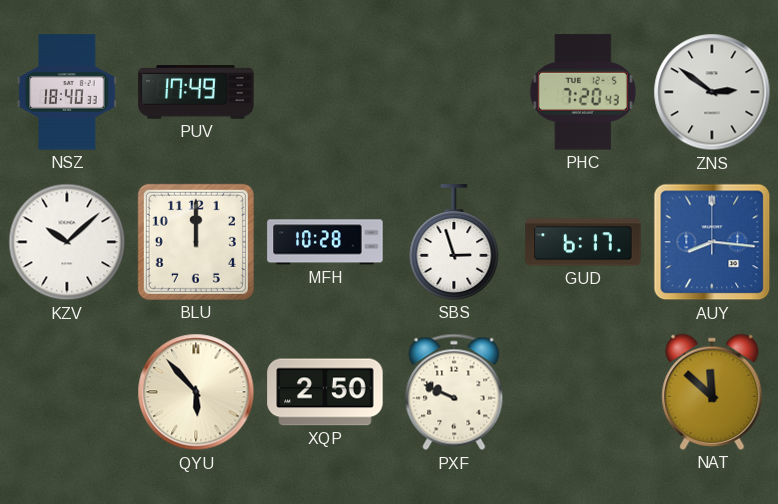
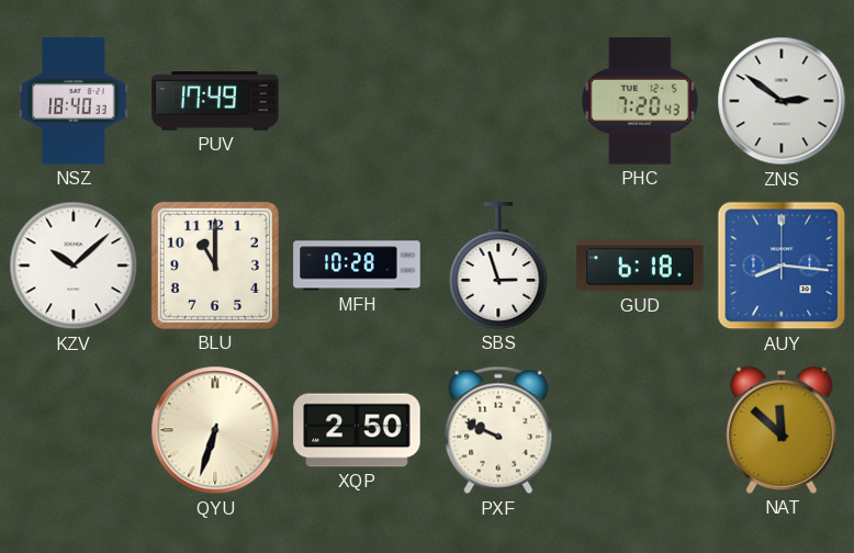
BLU: 12:00 -> 11:00 (215, 266)
GUD: 6:17 -> 6:18 (640, 266)
QYU: 5:53 -> 6:33 (215, 430)
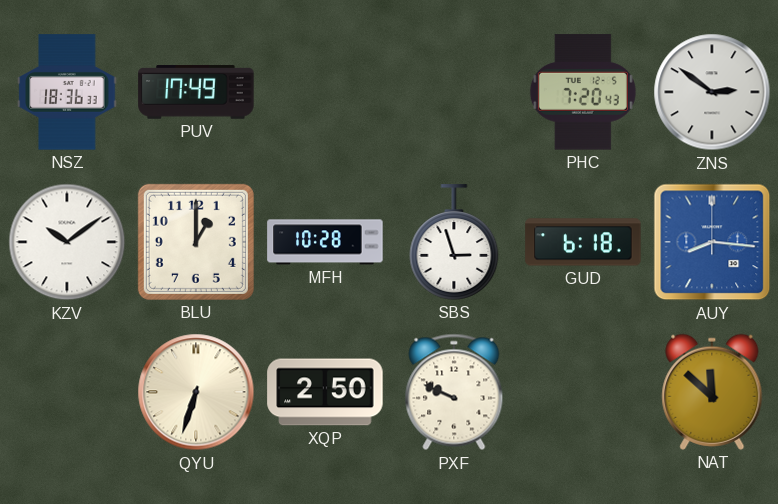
NSZ: 18:40 -> 18:36 (67, 92)
KZV: 10:08 -> 10:09 (67, 242)
BLU: 11:00 -> 1:00 (196, 242)
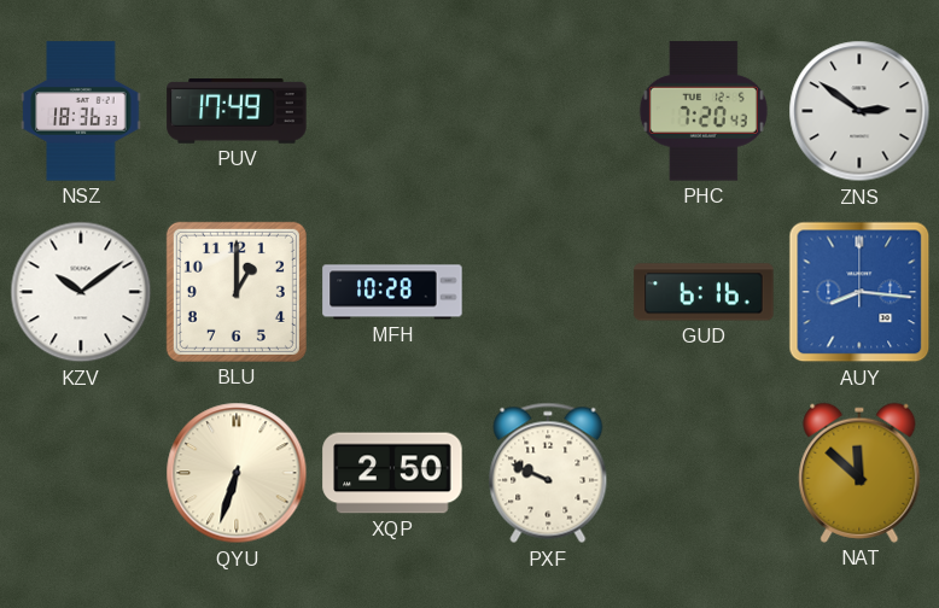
SBS: 2:57 -> none (454, 242)
GUD: 6:18 -> 6:16 (704, 292)
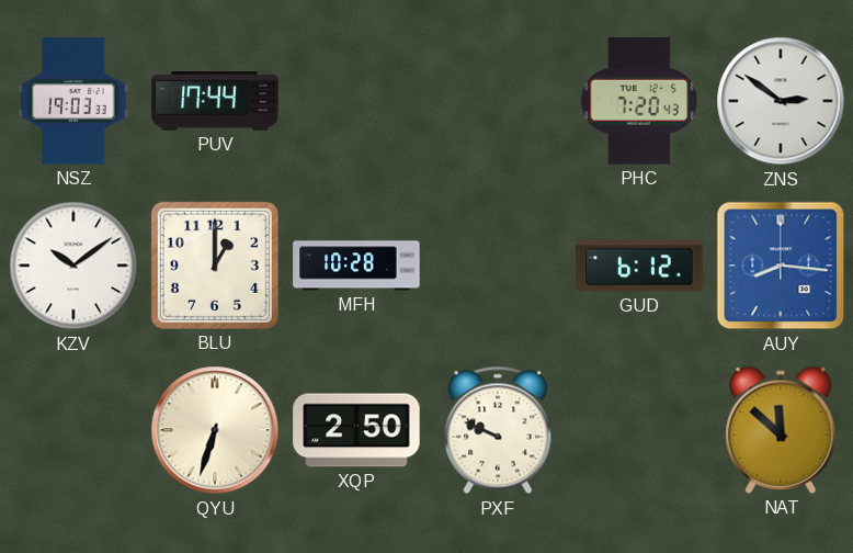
NSZ: 18:36 -> 19:03 (73, 101)
PUV: 17:49 -> 17:44 (215, 101)
GUD: 6:16 -> 6:12 (639, 266)
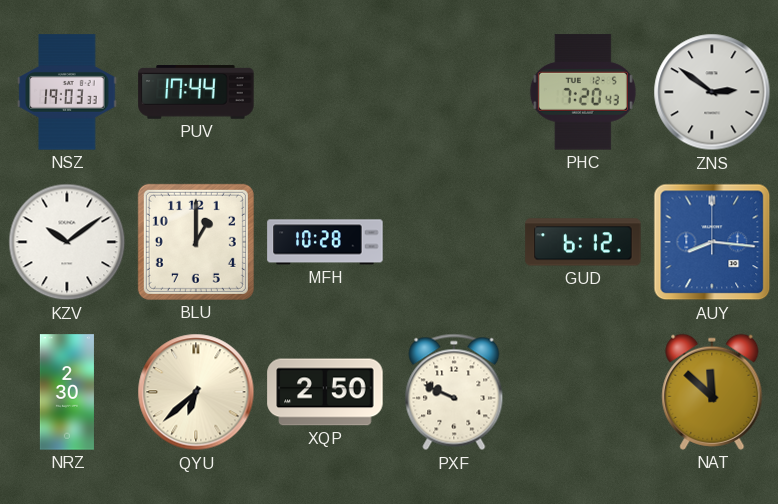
NRZ: none -> 2:30 (67, 392)
QYU: 6:33 -> 6:38 (196, 392)
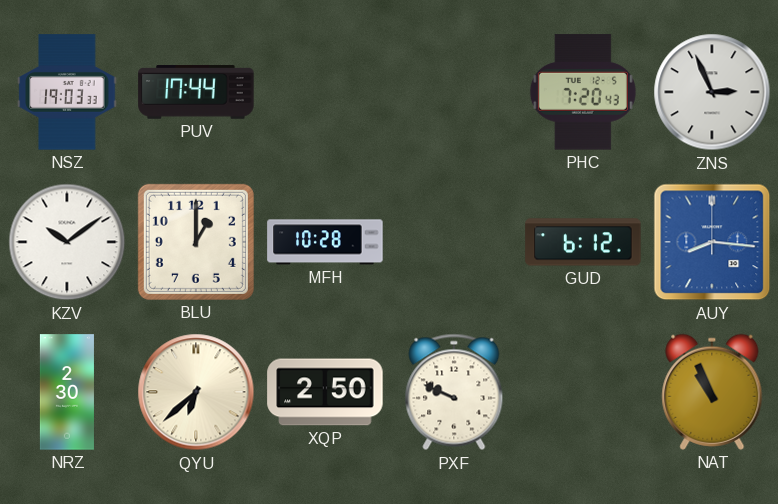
ZNS: 2:51 -> 2:56 (712, 92)
NAT: 11:52 -> 10:56 (712, 392)
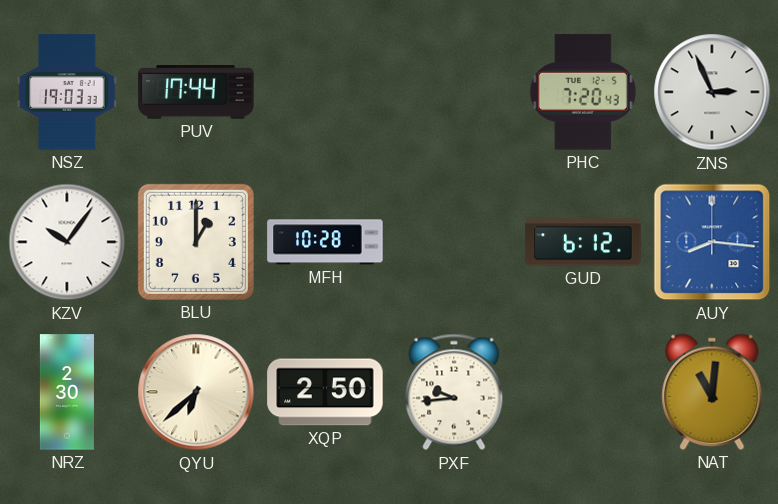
KZV: 10:09 -> 10:06 (67, 242)
PXF: 9:49 -> 9:44 (454, 392)
NAT: 10:56 -> 11:01 (712, 392)
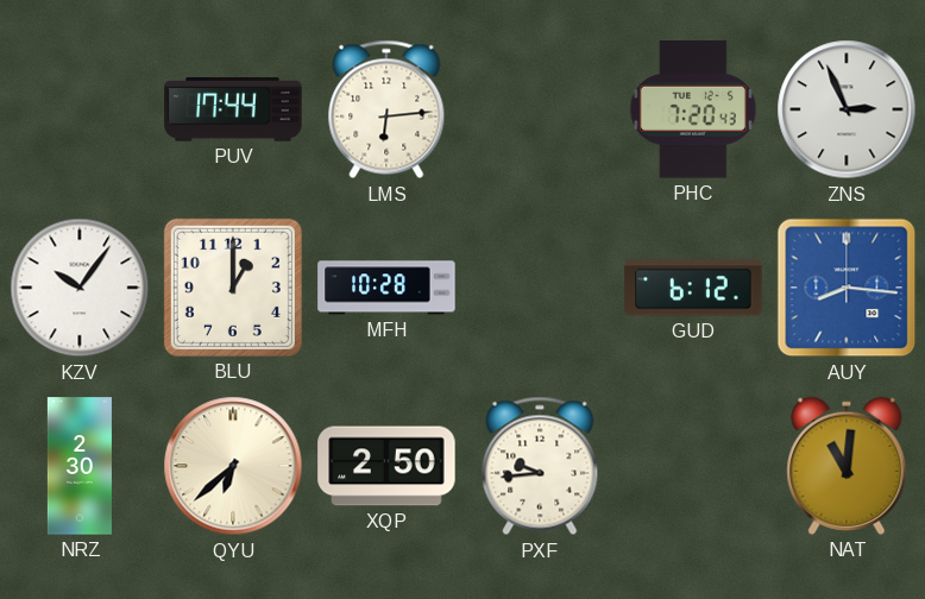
NSZ: 19:03 -> none (67, 92)
LMS: none -> 6:14 (386, 109)
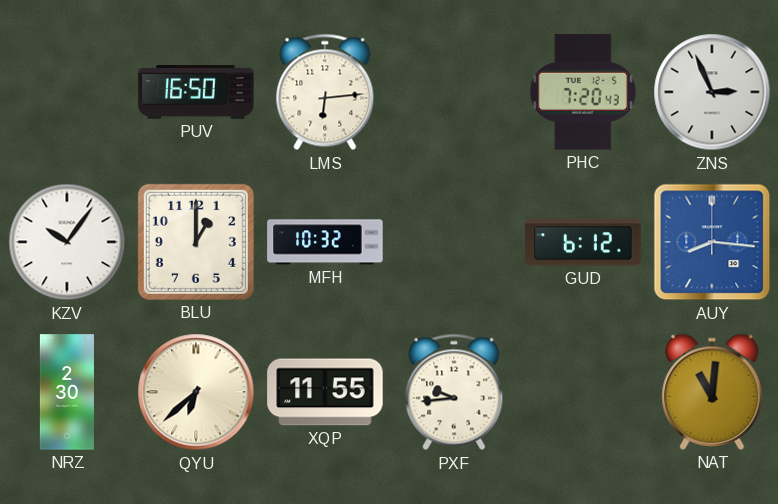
PUV: 17:44 -> 16:50 (196, 92)
MFH: 10:28 -> 10:32 (325, 242)
XQP: 2:50 -> 11:55 (325, 392)
